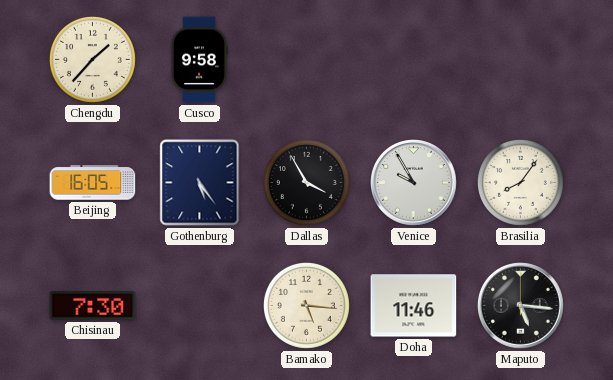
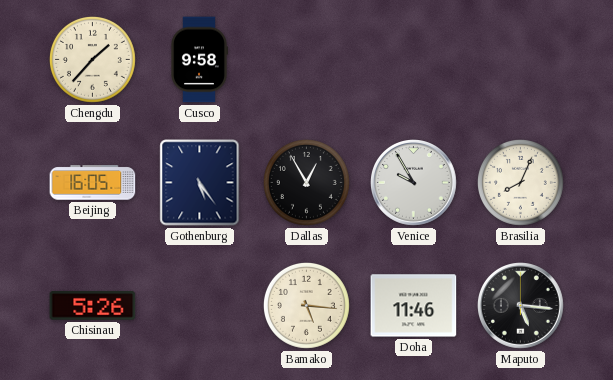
Dallas: 3:55 -> 12:55 (306, 182)
Brasilia: 8:06 -> 8:04 (520, 182)
Chisinau: 7:30 -> 5:26 (93, 306)
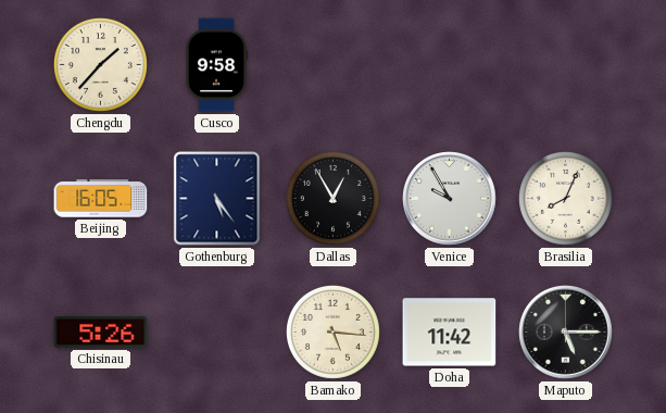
Doha: 11:46 -> 11:42 (450, 333)
Maputo: 5:16 -> 5:15 (566, 333)
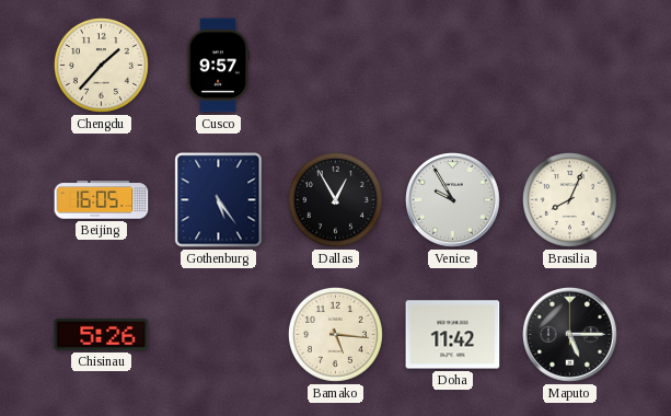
Cusco: 9:58 -> 9:57 (219, 66)
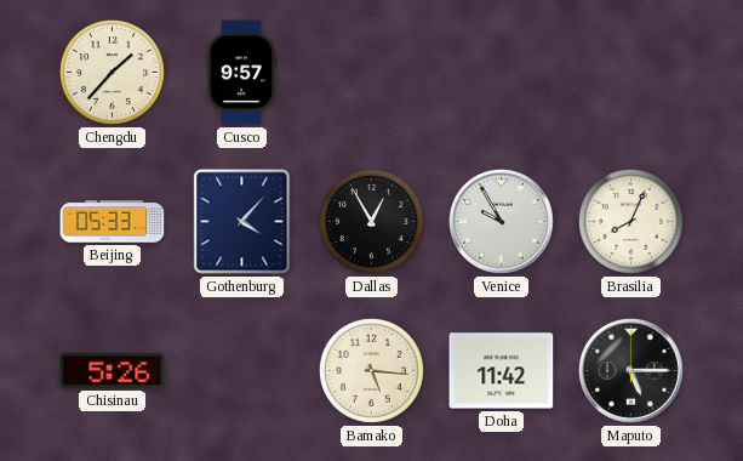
Beijing: 16:05 -> 05:33 (113, 222)
Gothenburg: 5:24 -> 4:07 (242, 222)
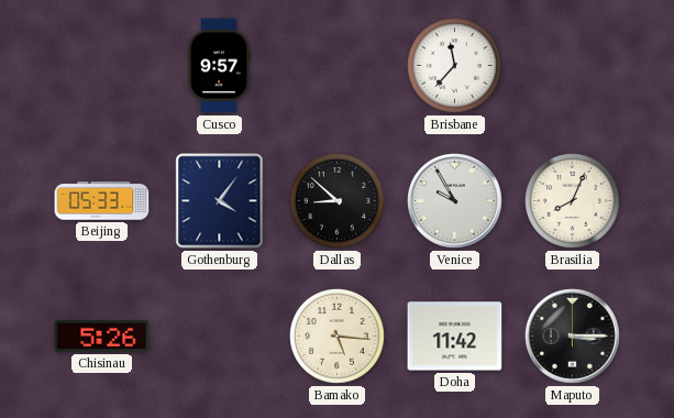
Chengdu: 1:37 -> none (112, 72)
Brisbane: none -> 11:37 (454, 65)
Gothenburg: 4:07 -> 4:06 (220, 201)
Dallas: 12:55 -> 8:52 (336, 200)
Maputo: 5:15 -> 3:15 (573, 337)
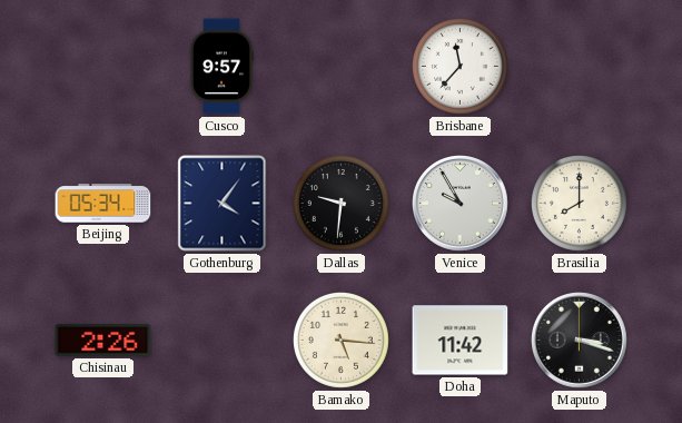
Beijing: 05:33 -> 05:34 (103, 204)
Dallas: 8:52 -> 9:31 (340, 203)
Brasilia: 8:04 -> 8:00 (579, 203)
Chisinau: 5:26 -> 2:26 (103, 341)
Maputo: 3:15 -> 3:18 (580, 341)
